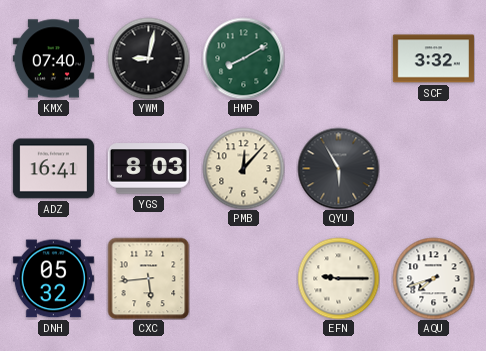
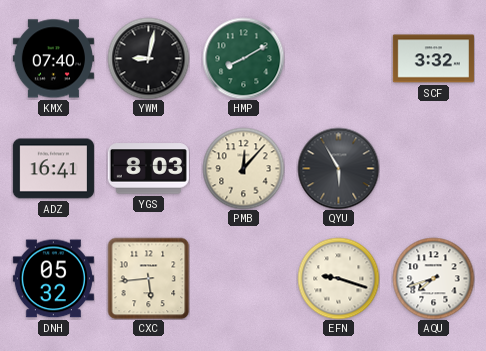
EFN: 9:15 -> 9:18 (338, 278)
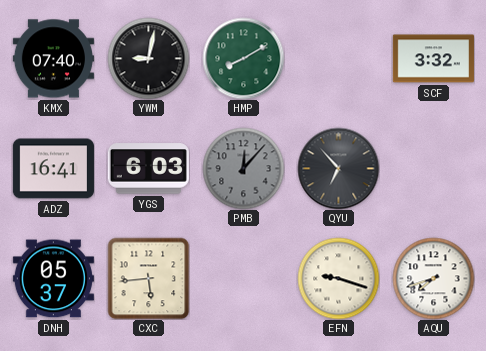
YGS: 8:03 -> 6:03 (148, 169)
PMB dial: cream -> grey (243, 168)
QYU: 5:55 -> 6:53 (338, 168)
DNH: 05:32 -> 05:37 (53, 279)
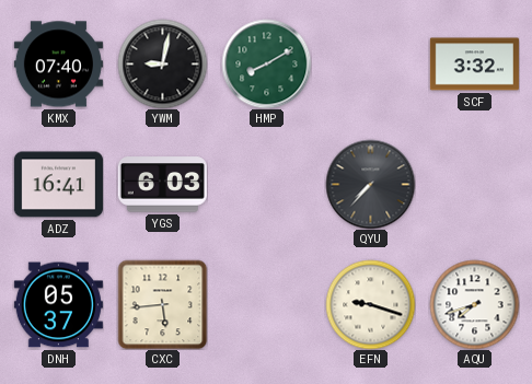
PMB: 12:07 -> none (243, 168)
QYU: 6:53 -> 7:37 (370, 184)
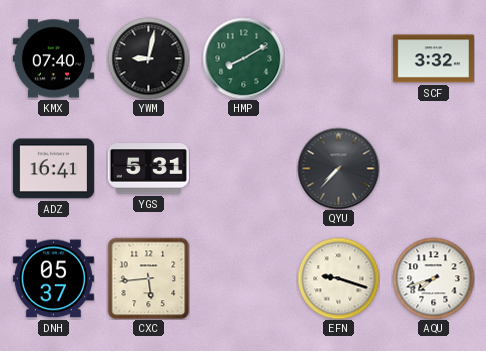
YGS: 6:03 -> 5:31 (148, 169)
